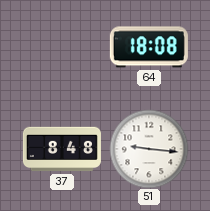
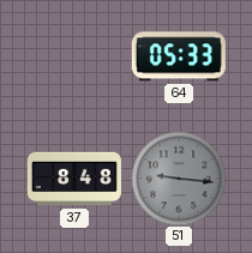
64: 18:08 -> 05:33 (179, 56)
51 dial: white -> grey (179, 179)
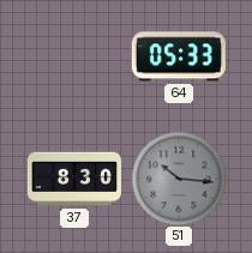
37: 8:48 -> 8:30 (74, 179)
51: 9:16 -> 10:16 (179, 179)
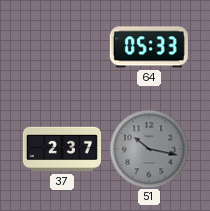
37: 8:30 -> 2:37 (62, 149)
51: 10:16 -> 10:17 (149, 149)
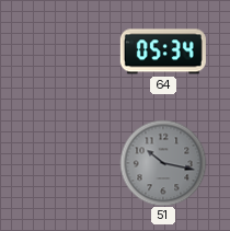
64: 05:33 -> 05:34 (163, 51)
37: 2:37 -> none (62, 149)
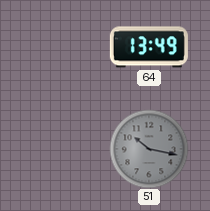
64: 05:34 -> 13:49 (149, 47)
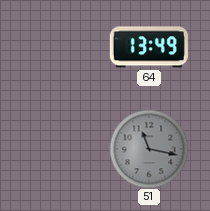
51: 10:17 -> 11:17 (149, 149)
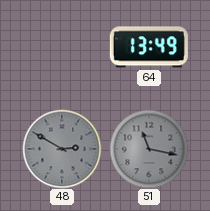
48: none -> 2:50 (62, 149)
